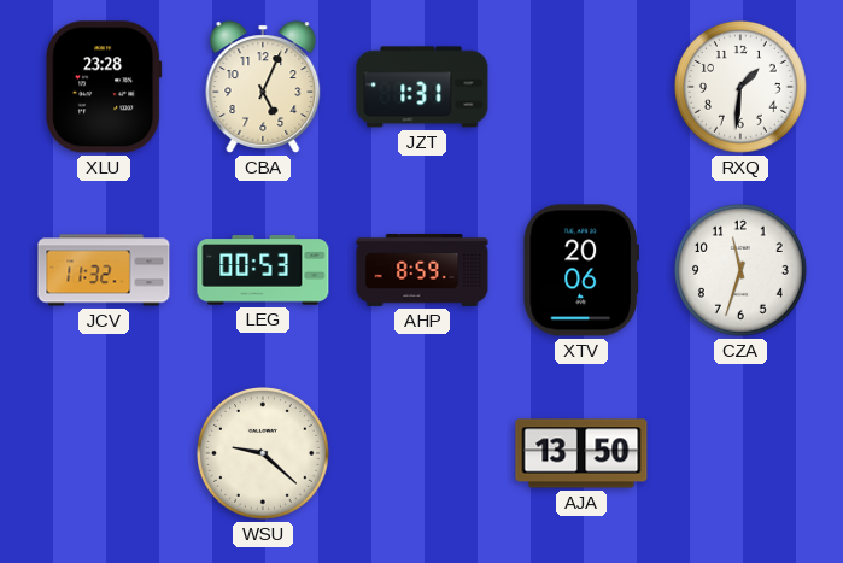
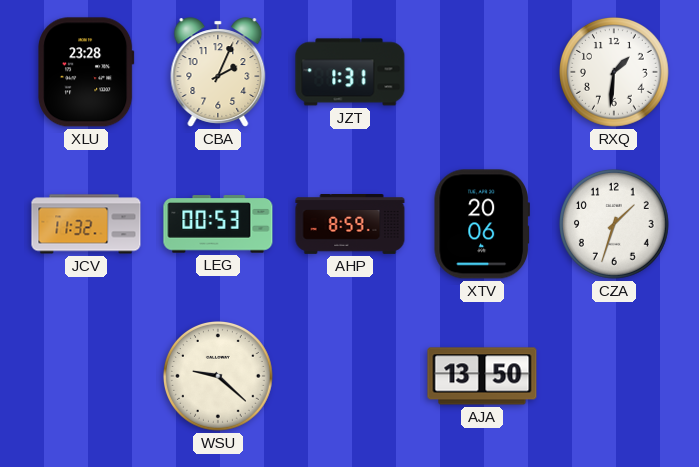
CBA: 5:04 -> 2:04 (218, 72)
CZA: 11:33 -> 1:33 (615, 225)
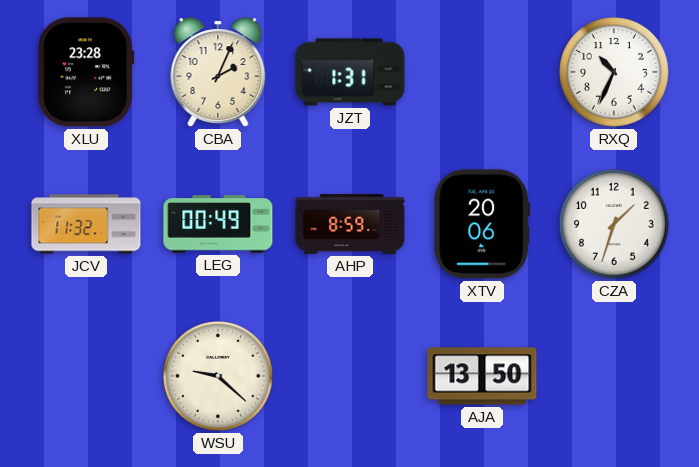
RXQ: 1:31 -> 10:34 (615, 73)
LEG: 00:53 -> 00:49 (218, 224)
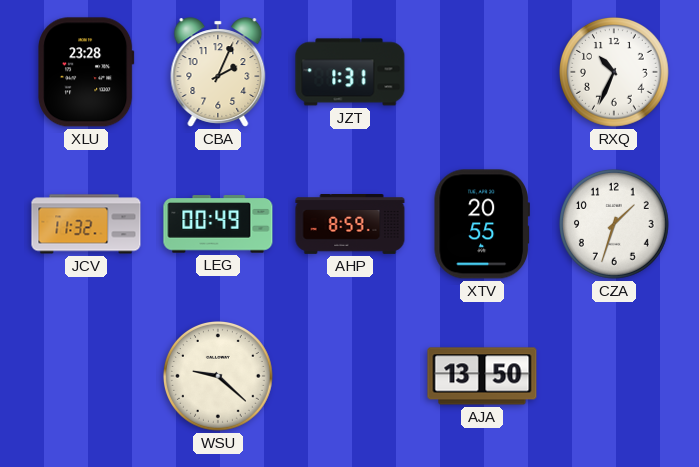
XTV: 20:06 -> 20:55 (481, 224)
